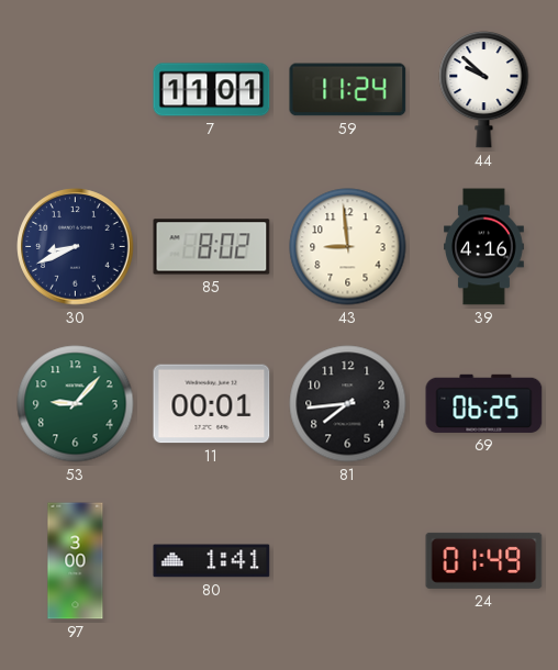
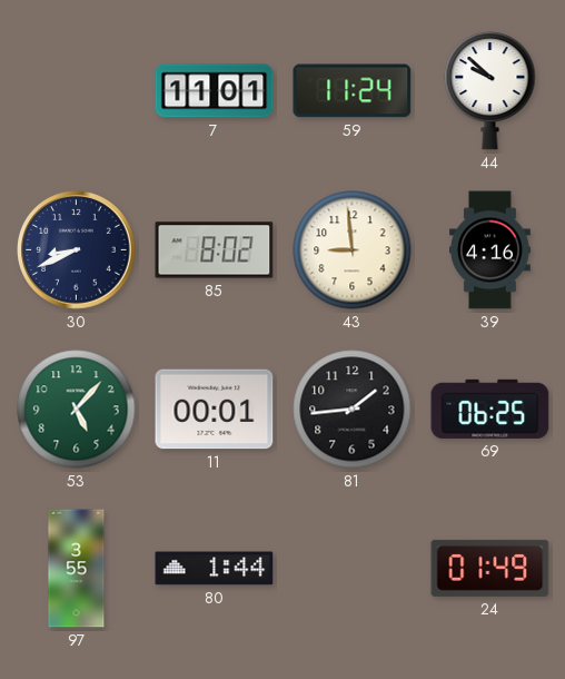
53: 9:07 -> 5:07 (77, 410)
81: 7:44 -> 1:44 (353, 410)
97: 3:00 -> 3:55 (77, 569)
80: 1:41 -> 1:44 (215, 569)
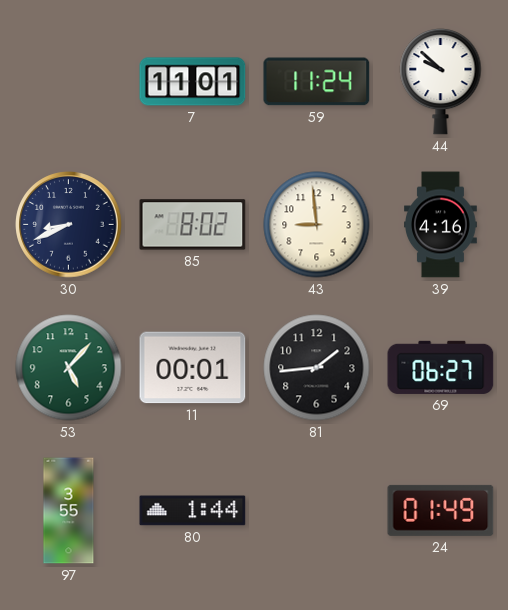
69: 06:25 -> 06:27 (441, 367)
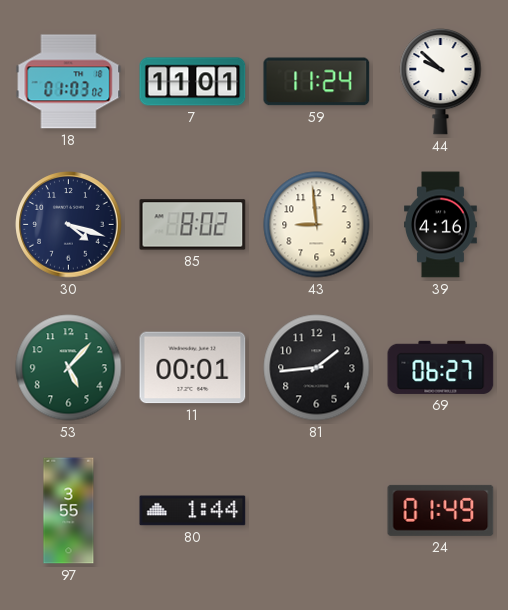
18: none -> 01:03 (69, 82)
30: 8:41 -> 4:18 (69, 225)
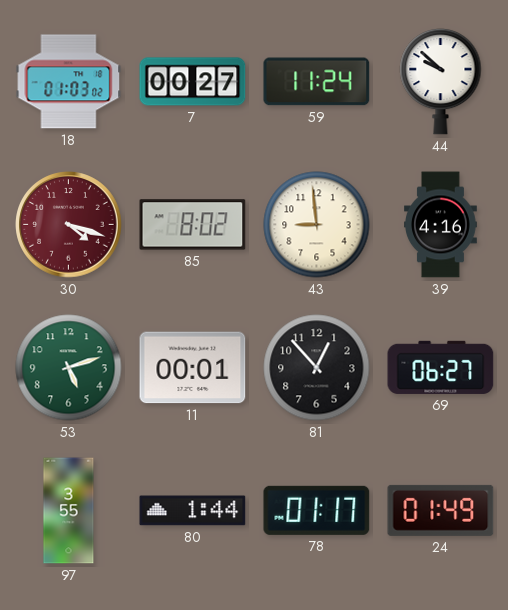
7: 11:01 -> 00:27 (193, 82)
30 dial: navy -> burgundy (69, 225)
53: 5:07 -> 5:12 (69, 368)
81: 1:44 -> 12:53 (317, 368)
78: none -> 01:17 (317, 510)
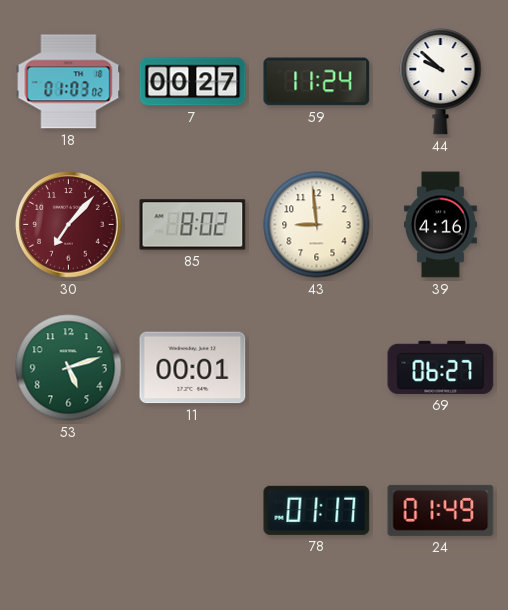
30: 4:18 -> 7:07 (69, 225)
81: 12:53 -> none (317, 368)
97: 3:55 -> none (69, 511)
80: 1:44 -> none (193, 511)
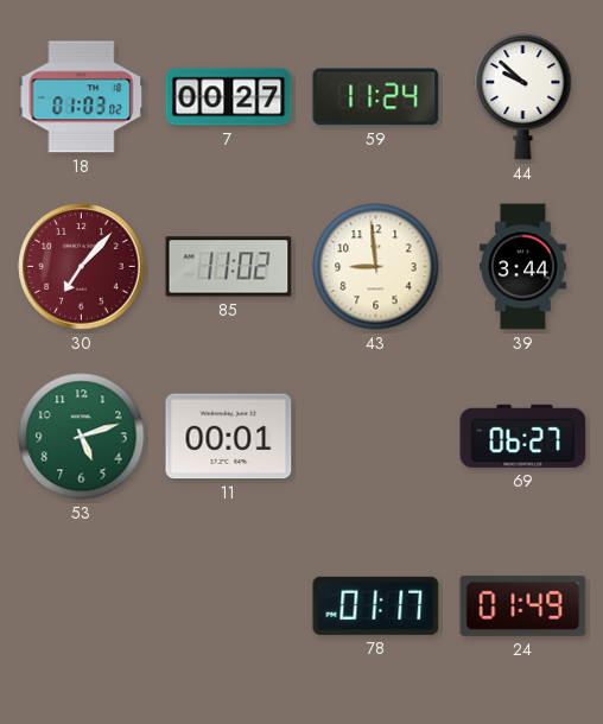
85: 8:02 -> 11:02 (229, 267)
39: 4:16 -> 3:44 (523, 267)
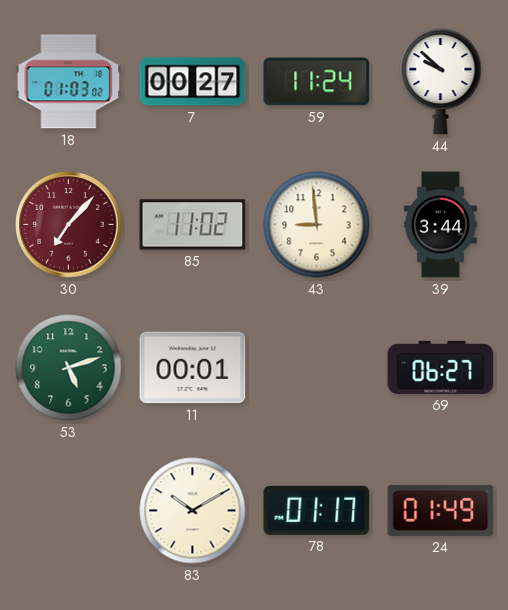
83: none -> 10:10 (193, 511)
